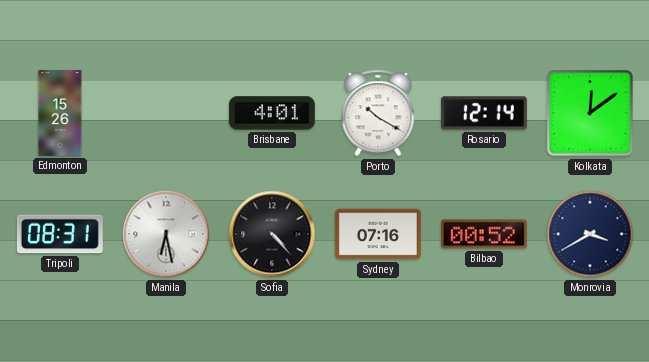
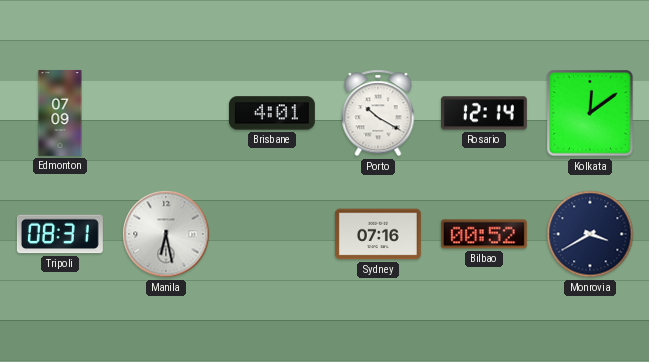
Edmonton: 15:26 -> 07:09 (60, 113)
Sofia: 4:23 -> none (272, 234)
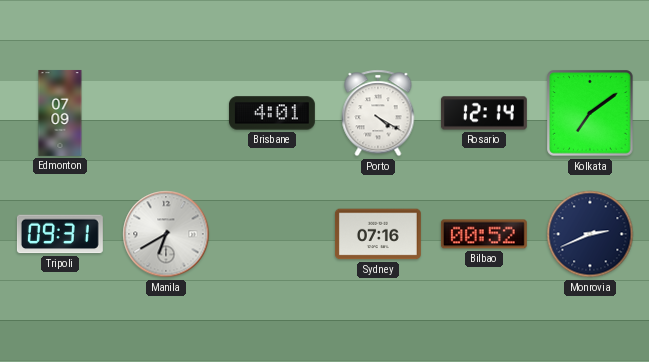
Porto: 10:20 -> 4:20 (378, 113)
Kolkata: 12:09 -> 7:09 (590, 113)
Tripoli: 08:31 -> 09:31 (60, 234)
Manila: 6:28 -> 6:40 (166, 234)
Monrovia: 3:40 -> 2:41 (590, 234)
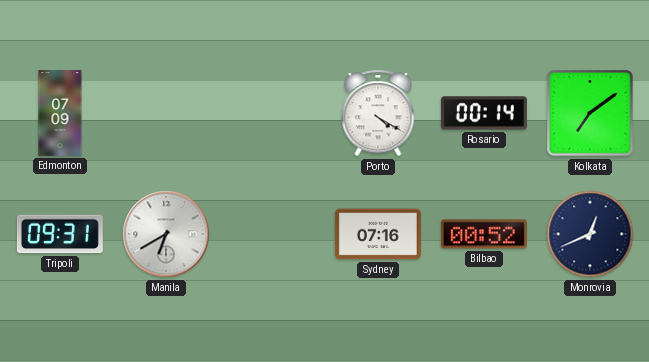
Brisbane: 4:01 -> none (272, 113)
Rosario: 12:14 -> 00:14 (484, 113)
Monrovia: 2:41 -> 12:41 (590, 234)
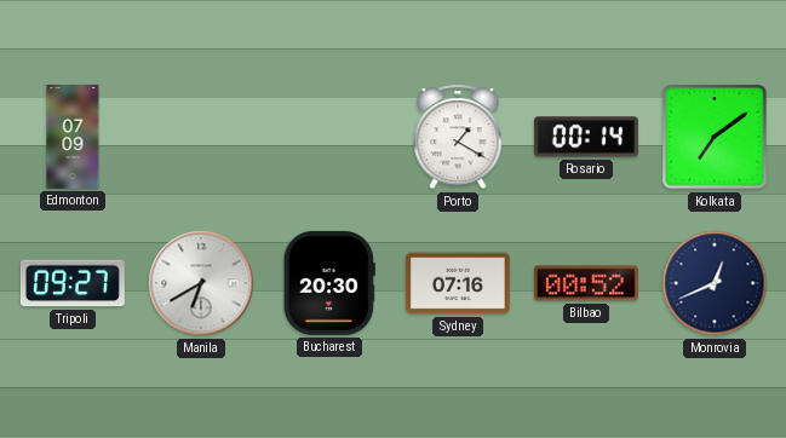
Porto: 4:20 -> 1:20 (458, 137)
Tripoli: 09:31 -> 09:27 (73, 283)
Bucharest: none -> 20:30 (329, 283)
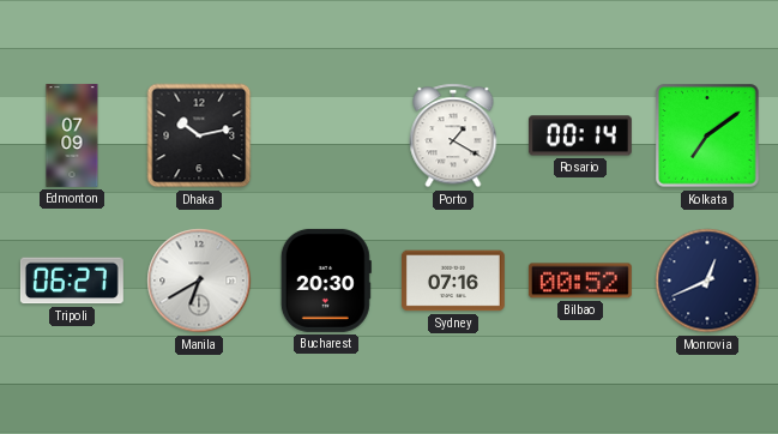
Dhaka: none -> 10:13 (199, 135)
Tripoli: 09:27 -> 06:27 (72, 281)
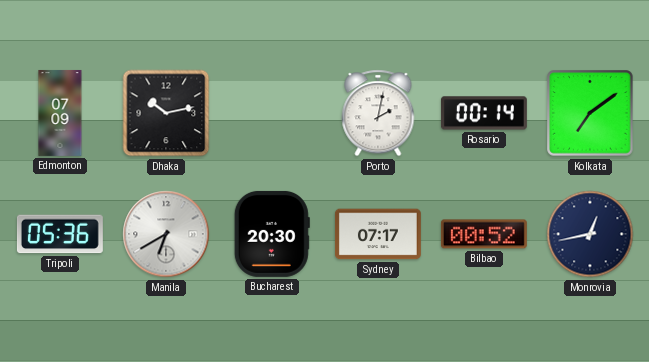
Porto: 1:20 -> 2:02 (378, 113)
Tripoli: 06:27 -> 05:36 (60, 234)
Sydney: 07:16 -> 07:17 (378, 234)
Monrovia: 12:41 -> 12:43 (590, 234)
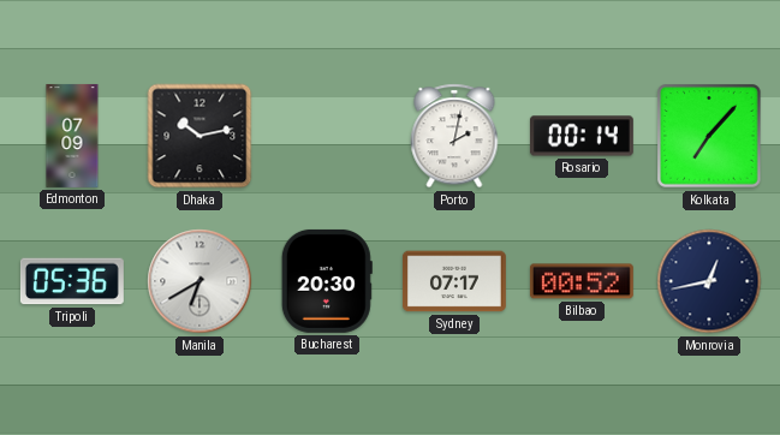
Kolkata: 7:09 -> 7:07 (709, 136)
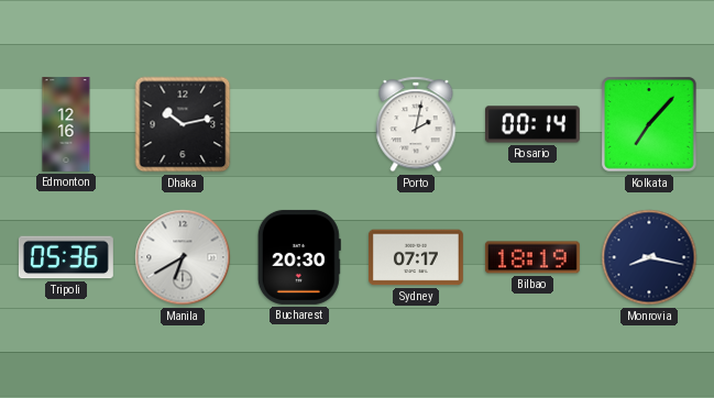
Edmonton: 07:09 -> 12:16 (66, 124)
Bilbao: 00:52 -> 18:19 (532, 257)
Monrovia: 12:43 -> 8:17 (649, 257)
